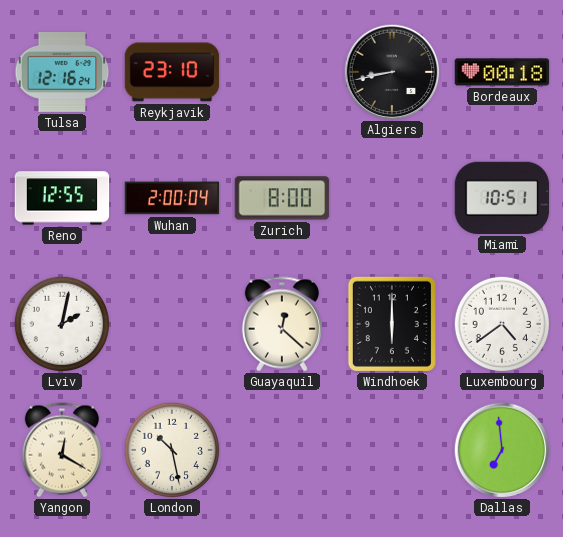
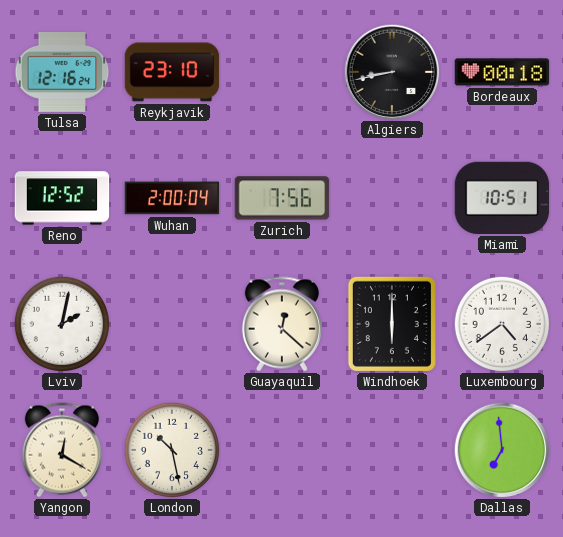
Reno: 12:55 -> 12:52 (62, 198)
Zurich: 8:00 -> 7:56 (282, 198)
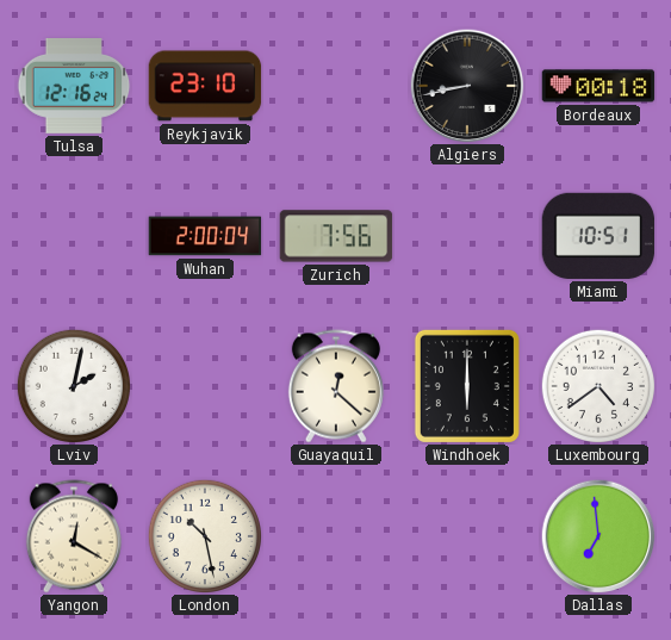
Reno: 12:52 -> none (62, 198)
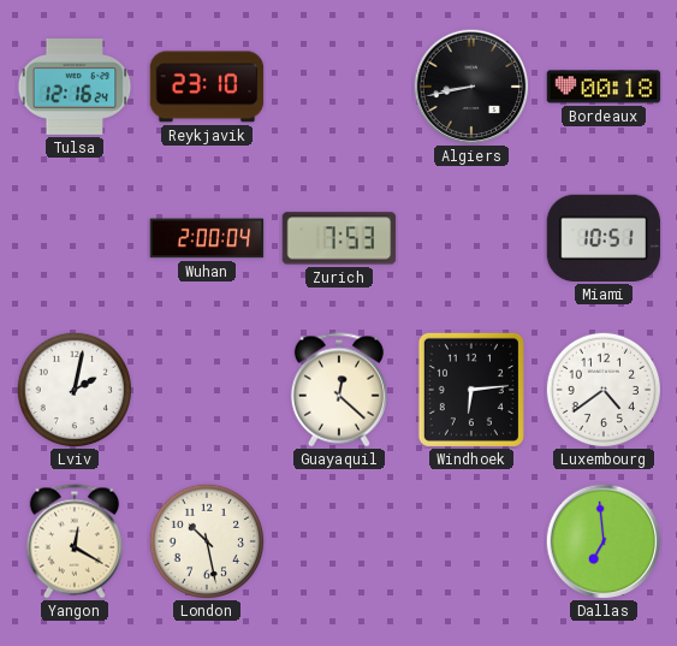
Zurich: 7:56 -> 7:53 (339, 238)
Windhoek: 6:00 -> 6:14 (471, 390)
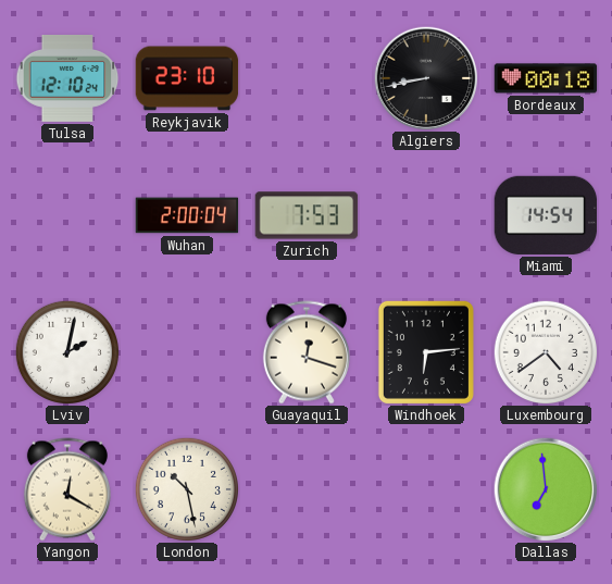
Tulsa: 12:16 -> 12:10 (67, 79)
Miami: 10:51 -> 14:54 (546, 215)
Guayaquil: 12:22 -> 12:18 (307, 352)
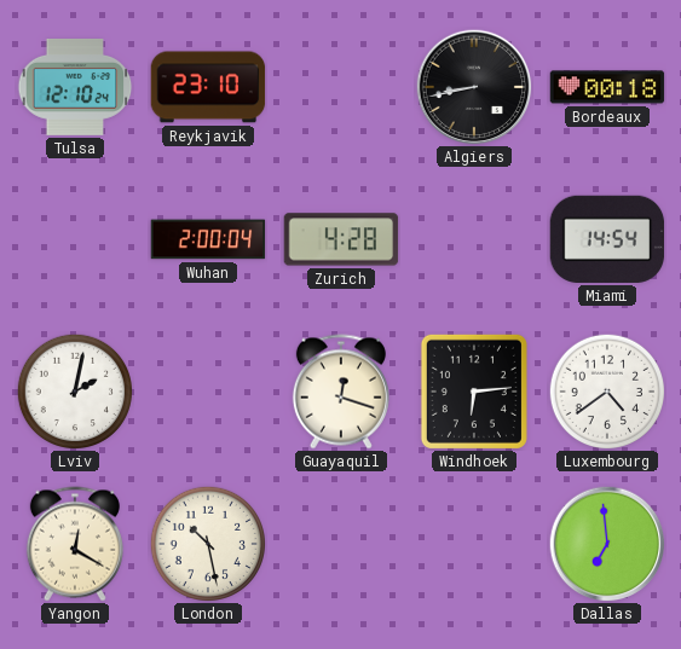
Zurich: 7:53 -> 4:28 (341, 239)
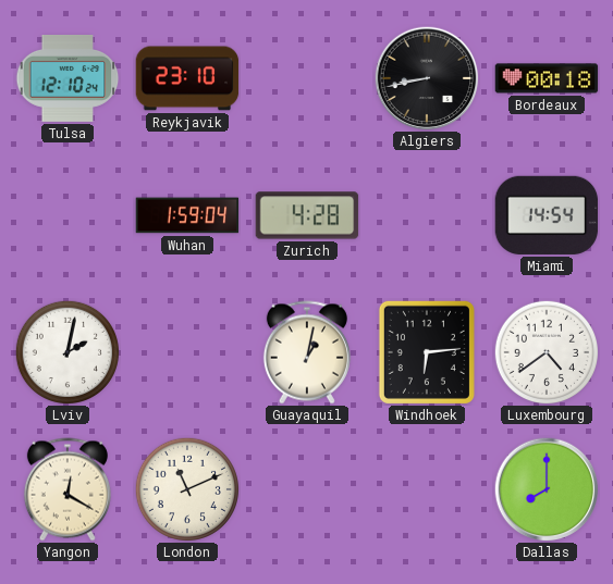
Wuhan: 2:00 -> 1:59 (187, 215)
Guayaquil: 12:18 -> 1:02 (307, 352)
London: 10:28 -> 11:11 (186, 488)
Dallas: 6:59 -> 8:00 (547, 489)
